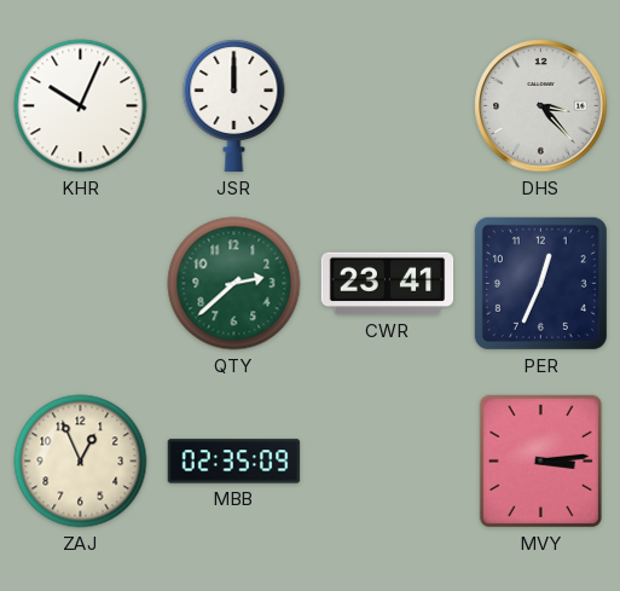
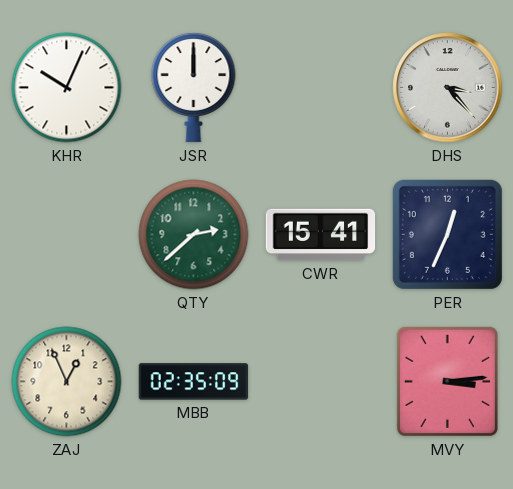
CWR: 23:41 -> 15:41 (321, 235)
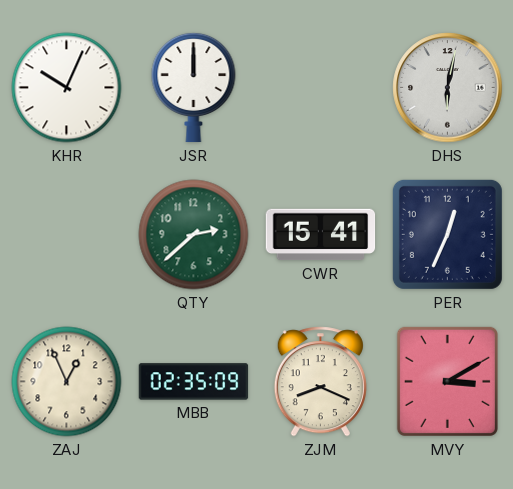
DHS: 3:23 -> 6:02 (448, 88)
ZJM: none -> 8:19 (320, 382)
MVY: 3:14 -> 3:10 (447, 381)
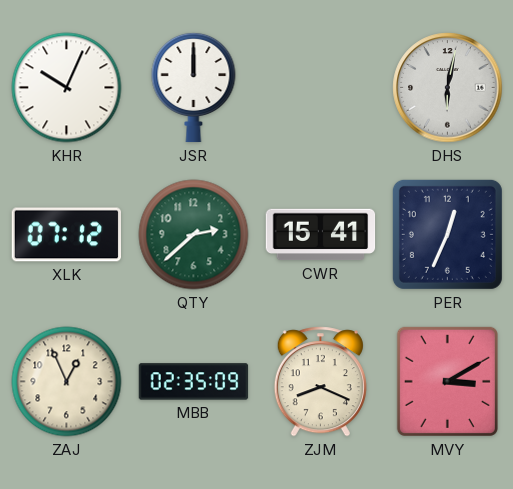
XLK: none -> 07:12 (67, 235)
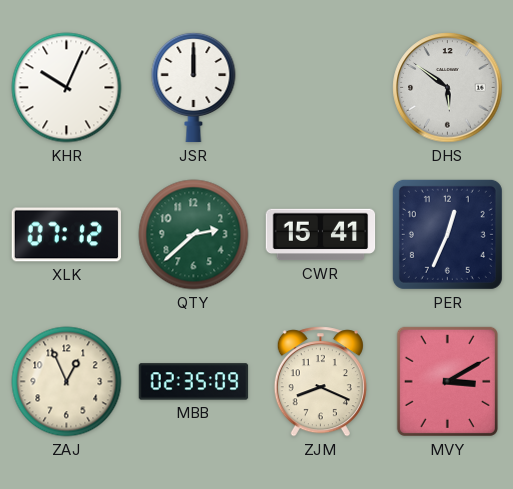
DHS: 6:02 -> 5:51 (448, 88)
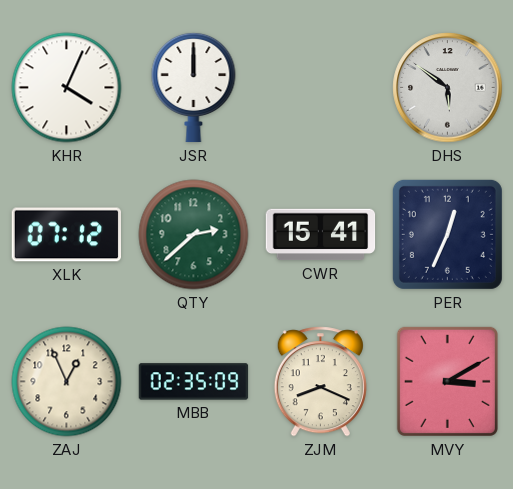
KHR: 10:04 -> 4:04 (67, 88)
